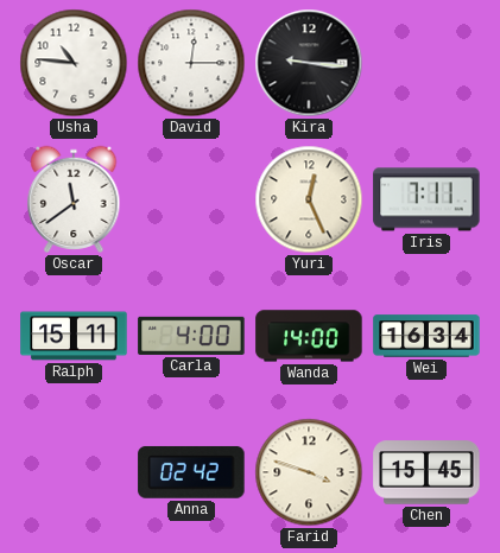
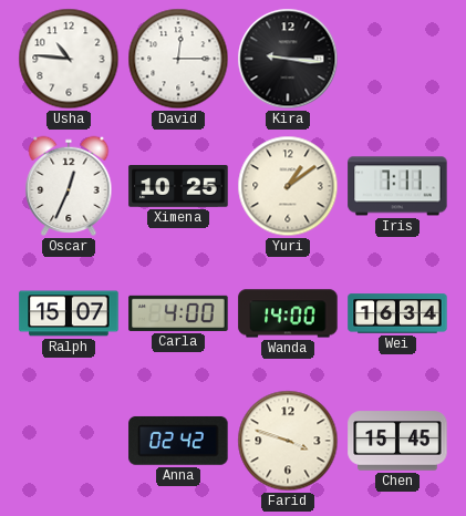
Oscar: 11:39 -> 12:34 (69, 186)
Ximena: none -> 10:25 (178, 187)
Yuri: 12:26 -> 1:09 (288, 186)
Ralph: 15:11 -> 15:07 (69, 313)
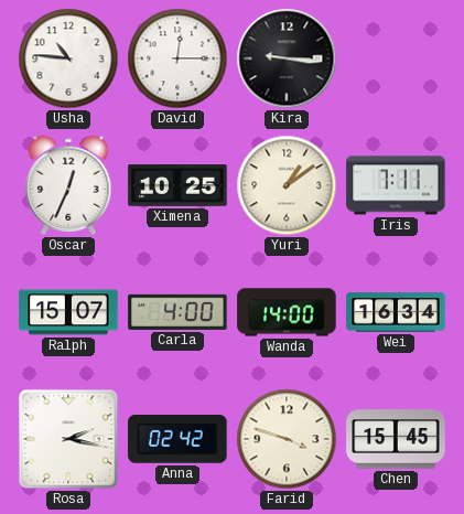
Rosa: none -> 2:17 (68, 439)
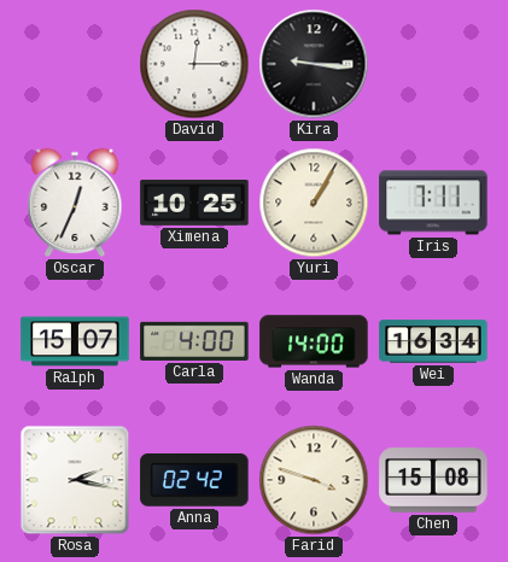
Usha: 10:46 -> none (68, 58)
Yuri: 1:09 -> 1:05 (314, 203)
Chen: 15:45 -> 15:08 (433, 480)
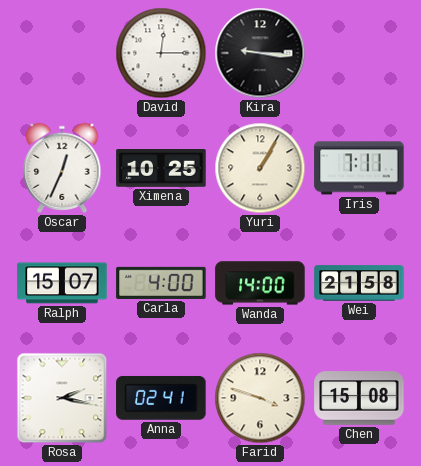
Wei: 16:34 -> 21:58 (359, 283)
Anna: 02:42 -> 02:41 (161, 398)
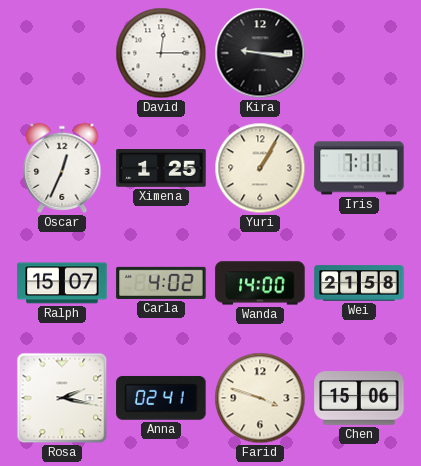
Ximena: 10:25 -> 1:25 (161, 169)
Carla: 4:00 -> 4:02 (161, 283)
Chen: 15:08 -> 15:06 (359, 398)
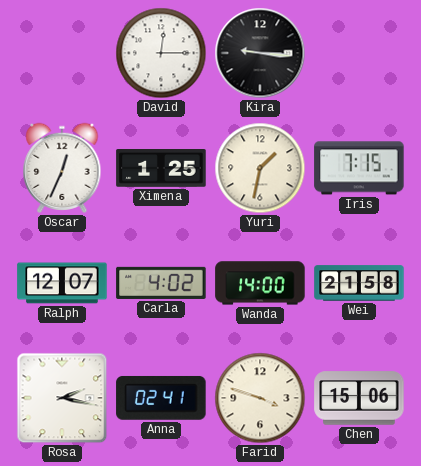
Yuri: 1:05 -> 1:32 (260, 168)
Iris: 7:11 -> 7:15 (359, 168)
Ralph: 15:07 -> 12:07 (62, 283)
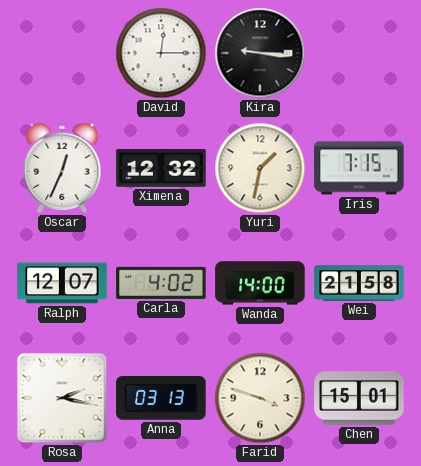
Ximena: 1:25 -> 12:32 (161, 169)
Anna: 02:41 -> 03:13 (161, 398)
Chen: 15:06 -> 15:01 (359, 398)
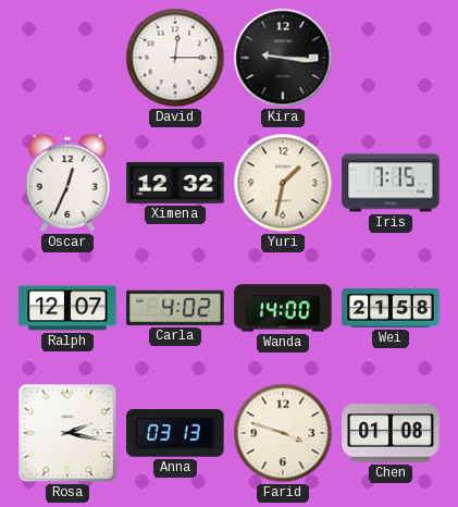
Chen: 15:01 -> 01:08 (391, 433)
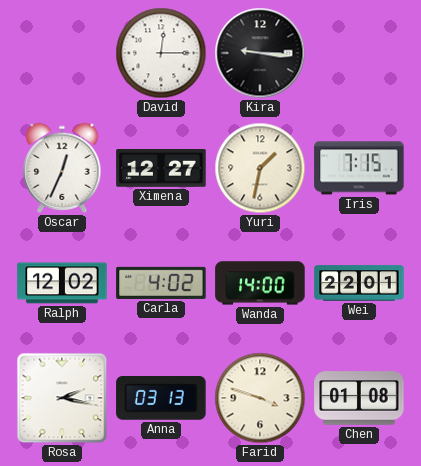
Ximena: 12:32 -> 12:27 (161, 169)
Ralph: 12:07 -> 12:02 (62, 283)
Wei: 21:58 -> 22:01 (359, 283)
